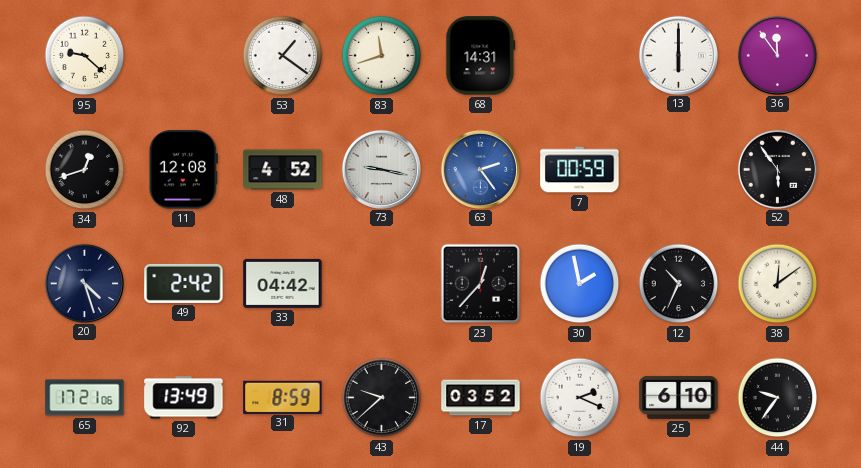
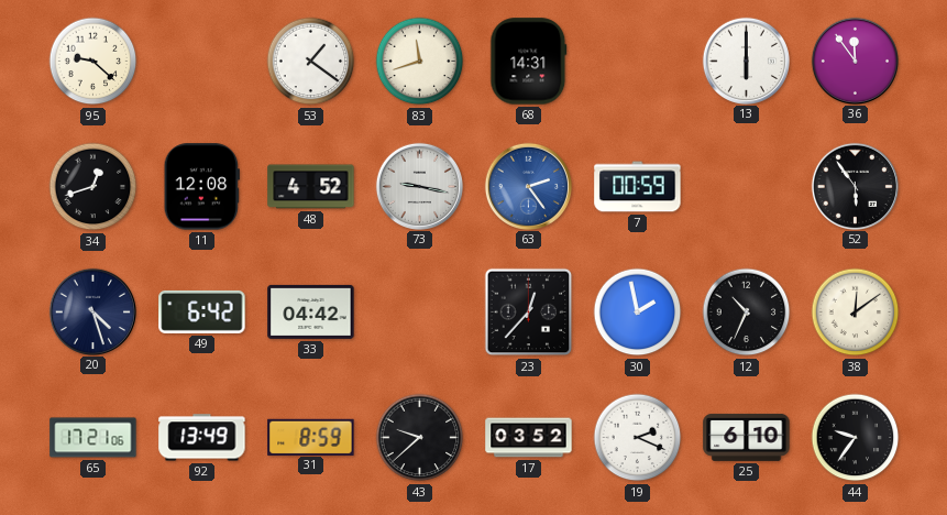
49: 2:42 -> 6:42 (202, 311)
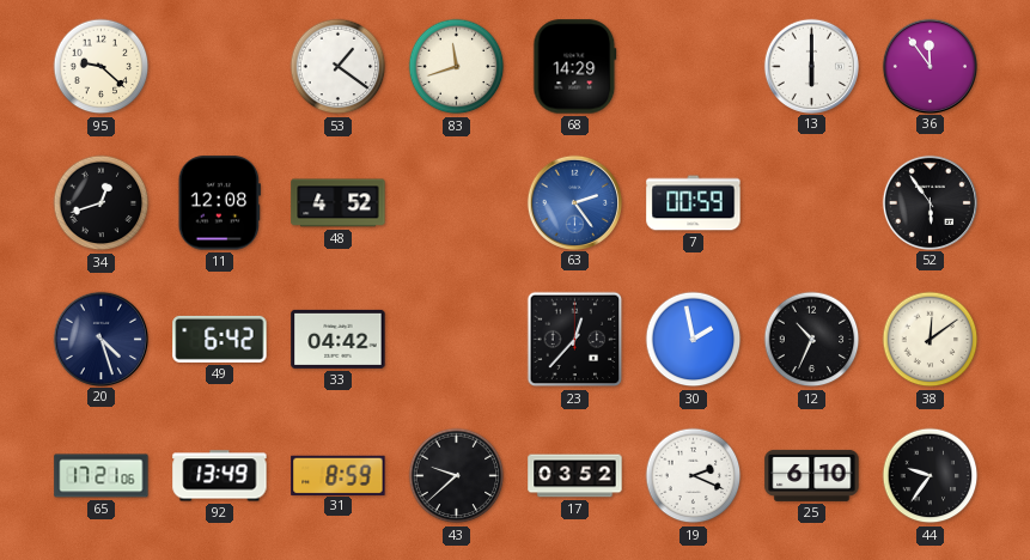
68: 14:31 -> 14:29 (575, 67)
73: 9:17 -> none (419, 186)
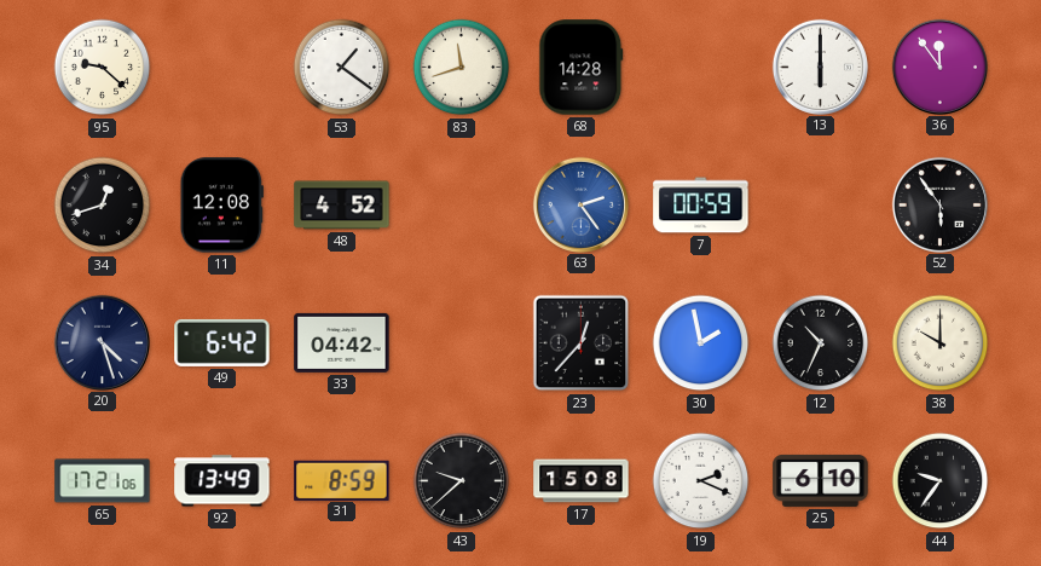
68: 14:29 -> 14:28 (582, 68)
38: 12:09 -> 10:00 (941, 343)
17: 03:52 -> 15:08 (582, 481)
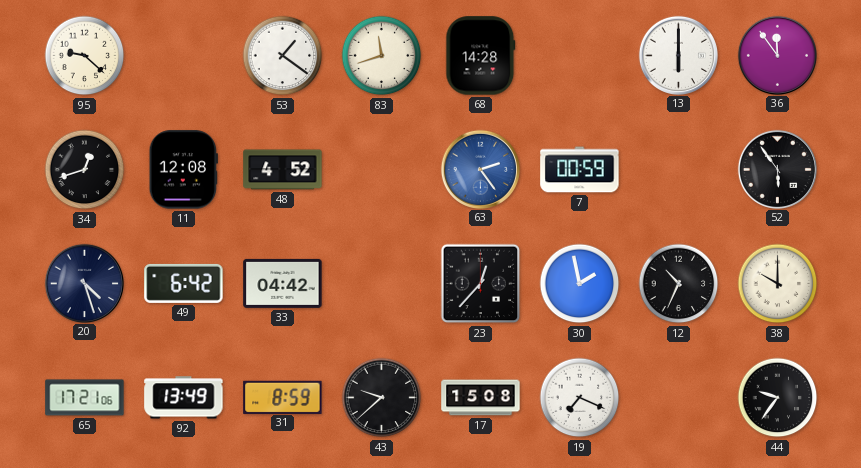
19: 2:19 -> 7:19 (580, 398)
25: 6:10 -> none (821, 480)
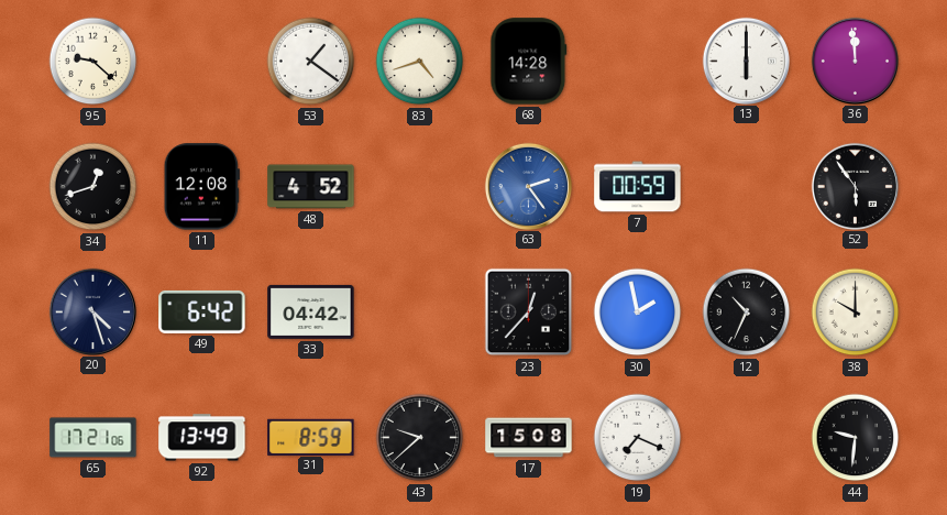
83: 11:42 -> 4:42 (420, 62)
36: 11:54 -> 11:59 (855, 61)
44: 9:36 -> 9:31 (856, 438)
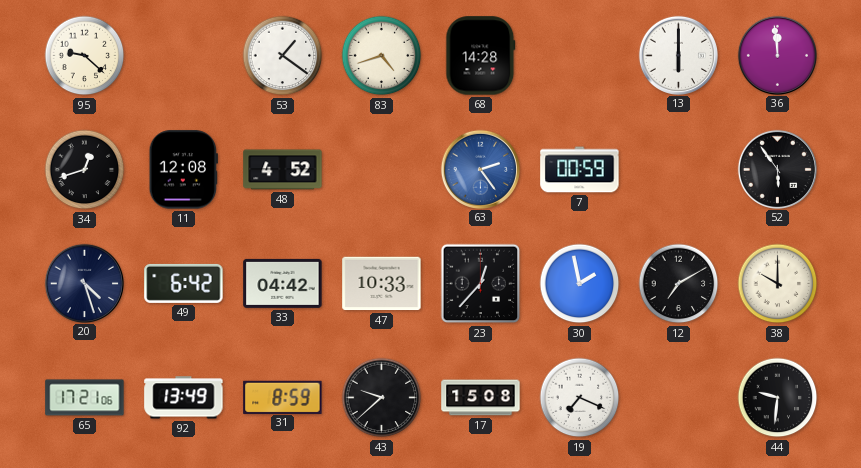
47: none -> 10:33 (382, 284)
12: 10:34 -> 7:10 (679, 284)
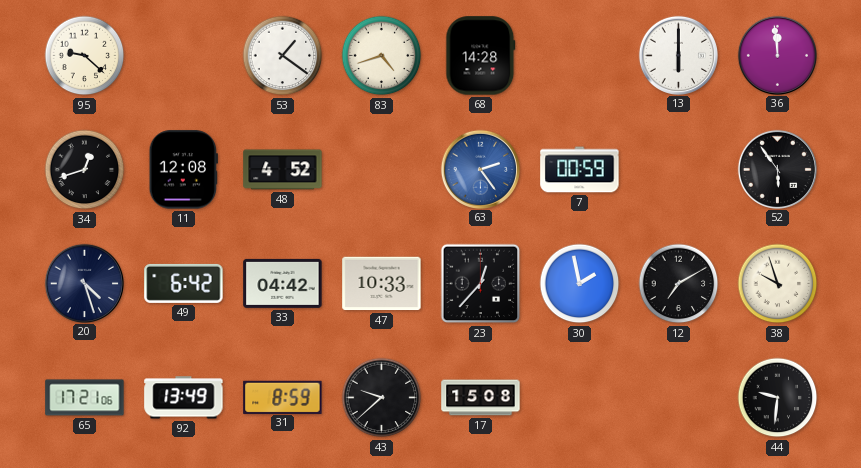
38: 10:00 -> 9:57 (778, 284)
19: 7:19 -> none (580, 398)
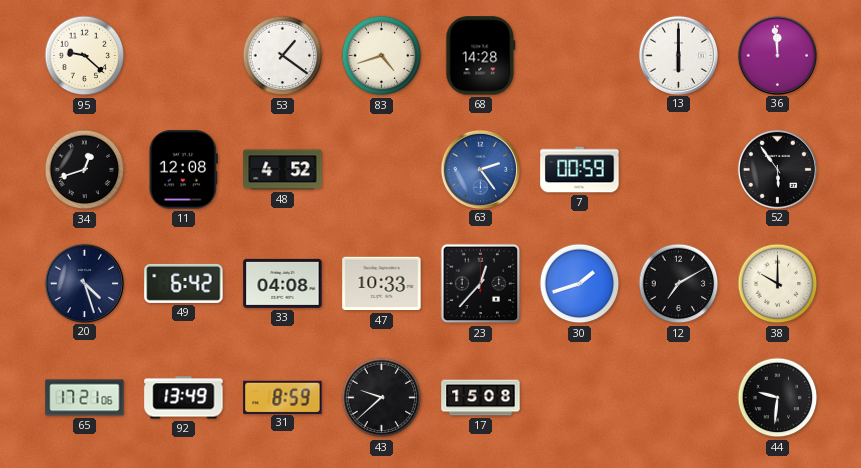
33: 04:42 -> 04:08 (283, 283)
30: 1:58 -> 1:42 (580, 284)
38: 9:57 -> 10:00 (778, 284)
